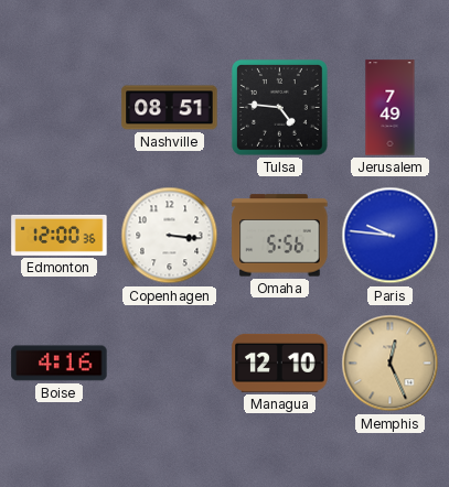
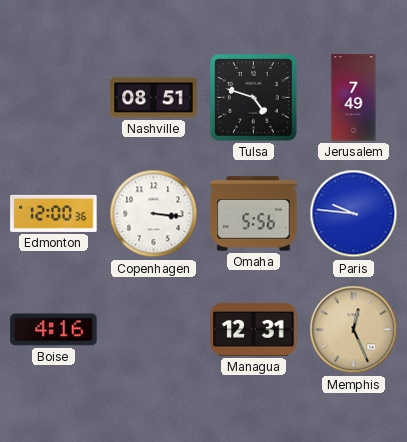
Tulsa: 4:46 -> 4:48 (253, 97)
Managua: 12:10 -> 12:31 (254, 329)
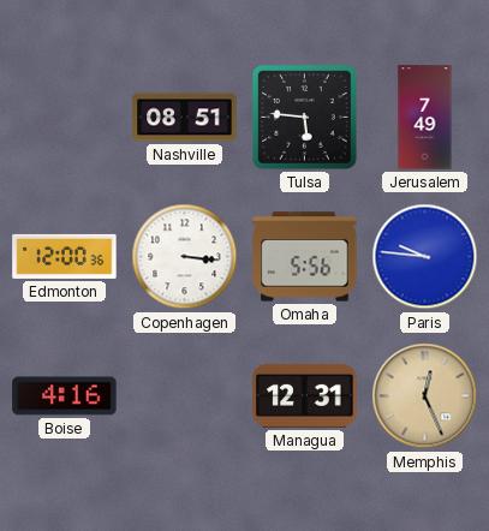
Tulsa: 4:48 -> 5:46 (304, 117)
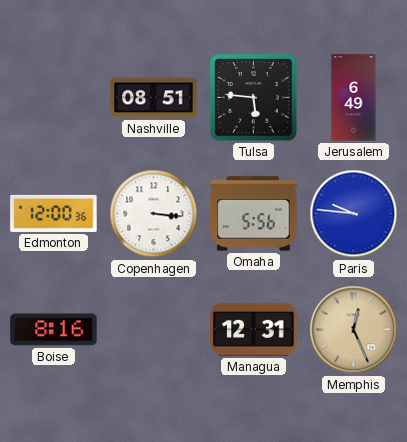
Jerusalem: 7:49 -> 6:49 (354, 98)
Boise: 4:16 -> 8:16 (54, 330)
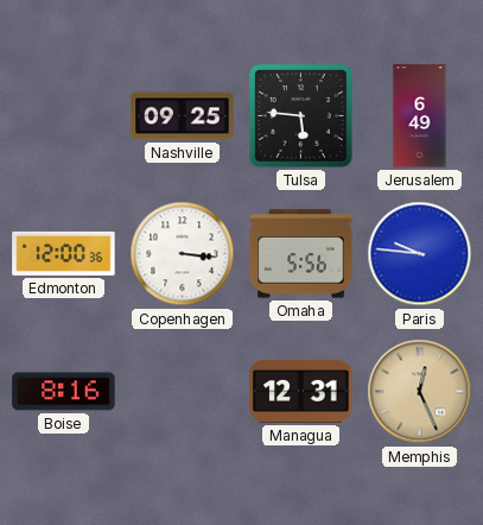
Nashville: 08:51 -> 09:25 (183, 116)
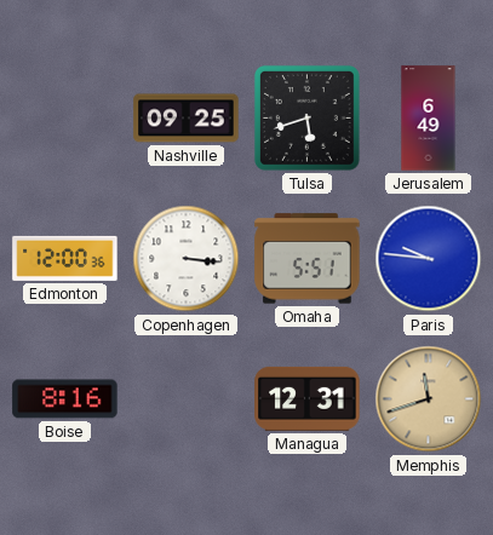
Tulsa: 5:46 -> 5:42 (306, 117)
Omaha: 5:56 -> 5:51 (308, 259)
Memphis: 12:26 -> 11:42 (429, 399)
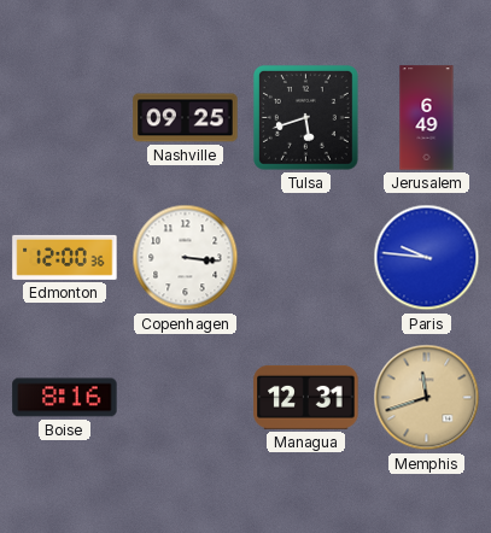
Omaha: 5:51 -> none (308, 259)
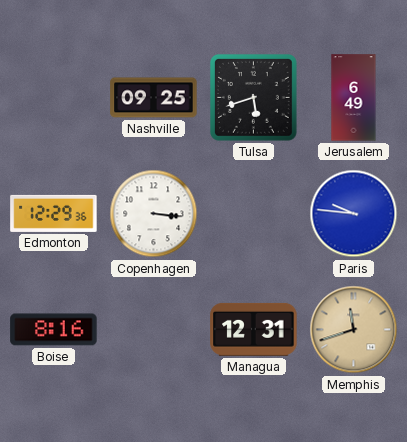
Edmonton: 12:00 -> 12:29 (54, 213)
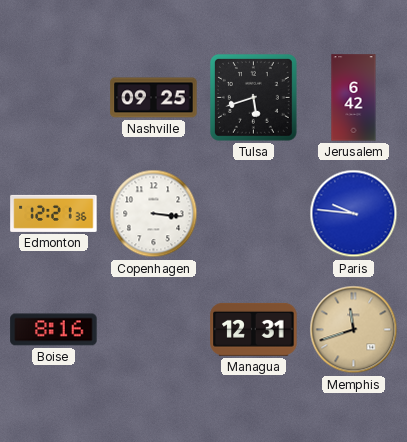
Jerusalem: 6:49 -> 6:42 (354, 98)
Edmonton: 12:29 -> 12:21 (54, 213)
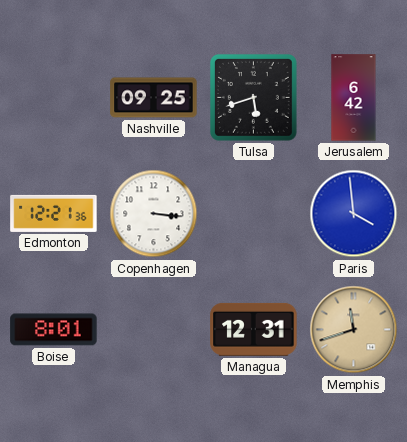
Paris: 9:46 -> 3:59 (354, 214)
Boise: 8:16 -> 8:01 (54, 330)
